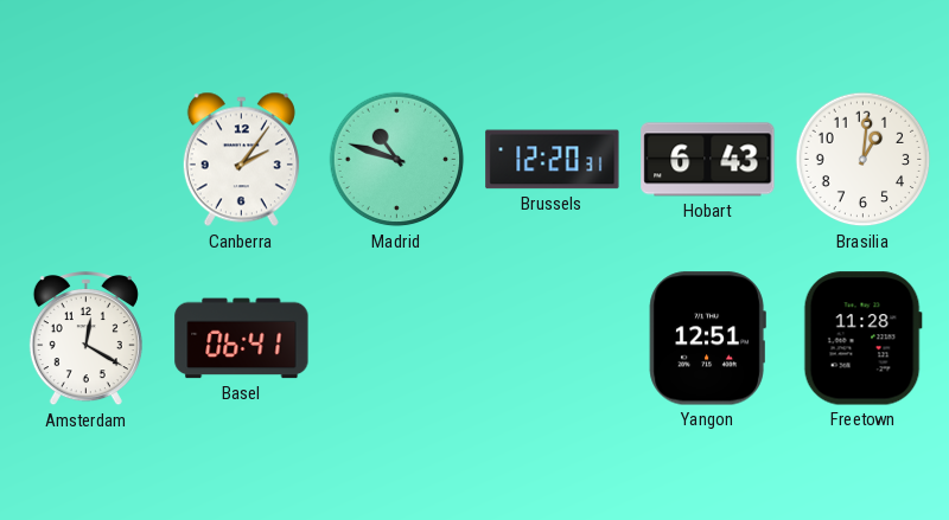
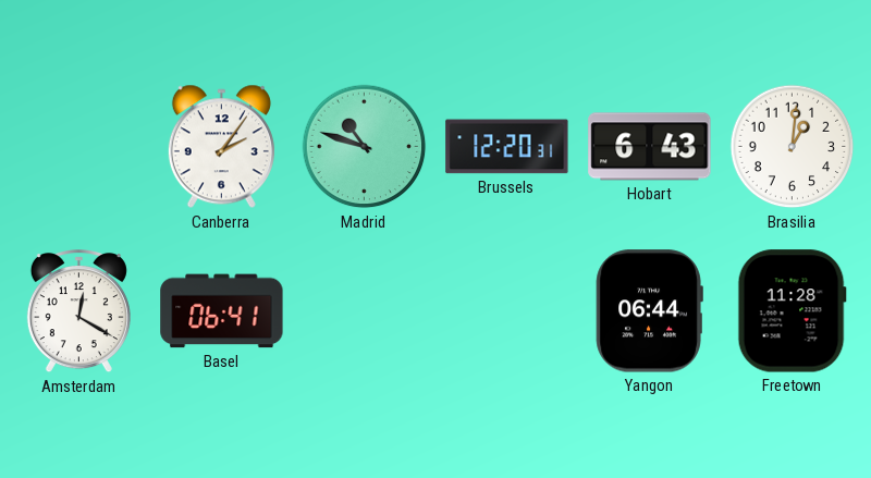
Yangon: 12:51 -> 06:44 (649, 311)
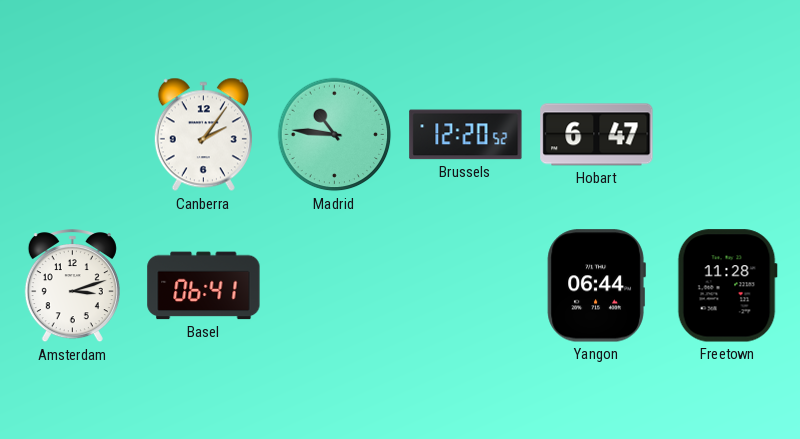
Madrid: 10:48 -> 10:46 (335, 135)
Brussels: 12:20:31 -> 12:20:52 (466, 135)
Hobart: 6:43 -> 6:47 (597, 135)
Brasilia: 1:01 -> none (793, 147)
Amsterdam: 12:20 -> 3:12 (72, 287)
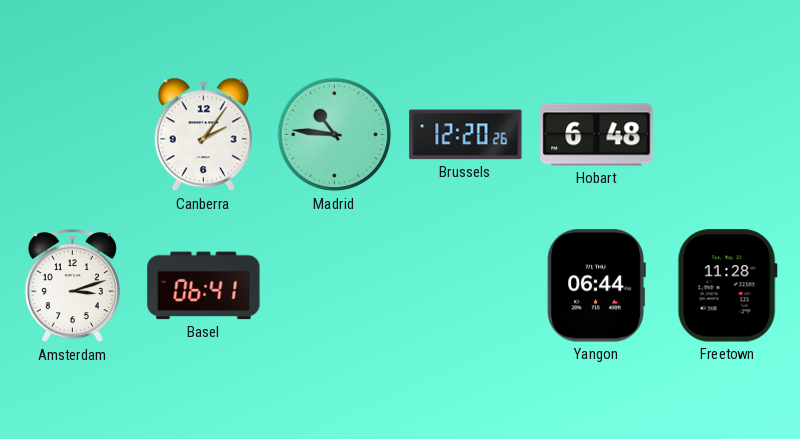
Brussels: 12:20:52 -> 12:20:26 (466, 135)
Hobart: 6:47 -> 6:48 (597, 135)
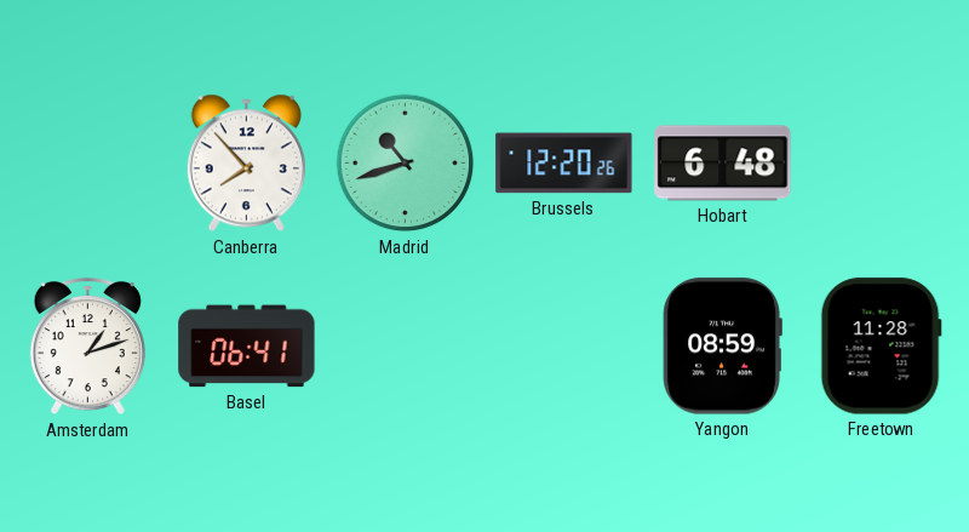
Canberra: 2:06 -> 7:53 (246, 164)
Madrid: 10:46 -> 10:42 (406, 164)
Amsterdam: 3:12 -> 1:12 (87, 348)
Yangon: 06:44 -> 08:59 (722, 347)
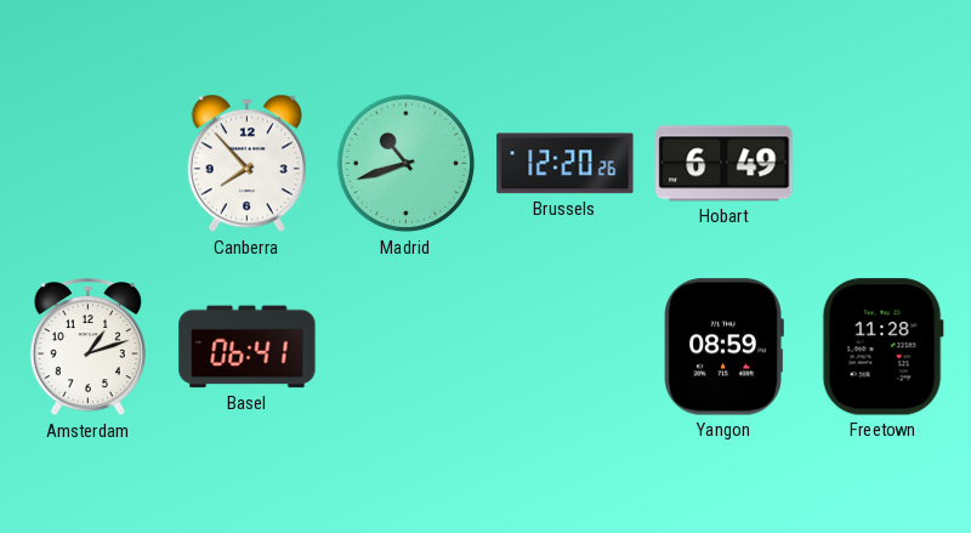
Hobart: 6:48 -> 6:49 (725, 164)
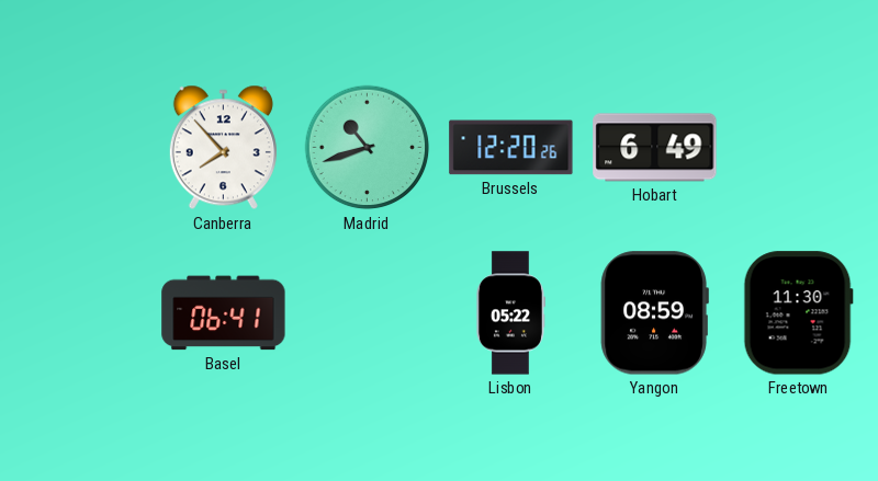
Amsterdam: 1:12 -> none (87, 348)
Lisbon: none -> 05:22 (510, 313)
Freetown: 11:28 -> 11:30 (798, 313)
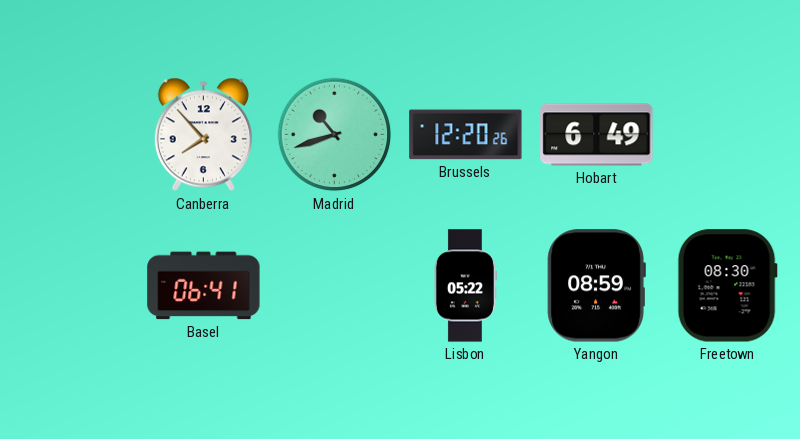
Freetown: 11:30 -> 08:30 (727, 286)
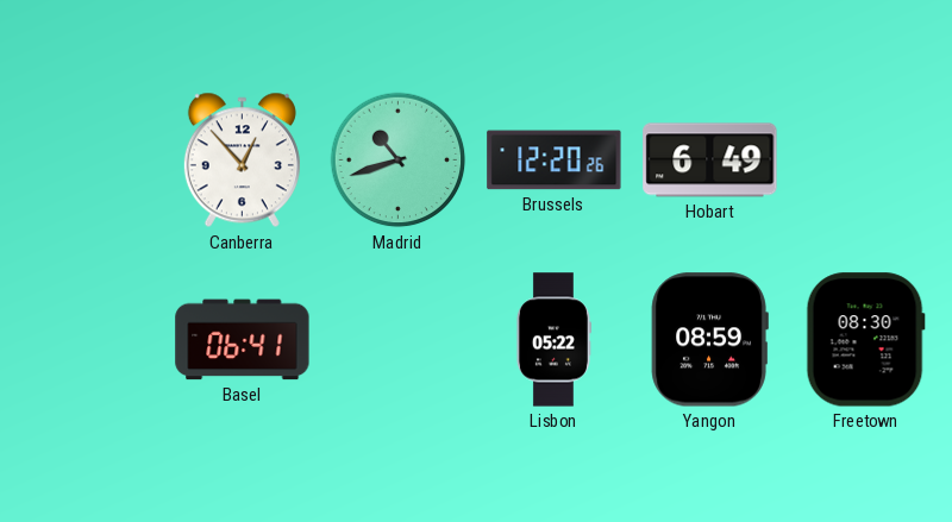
Canberra: 7:53 -> 12:53 (242, 161)
